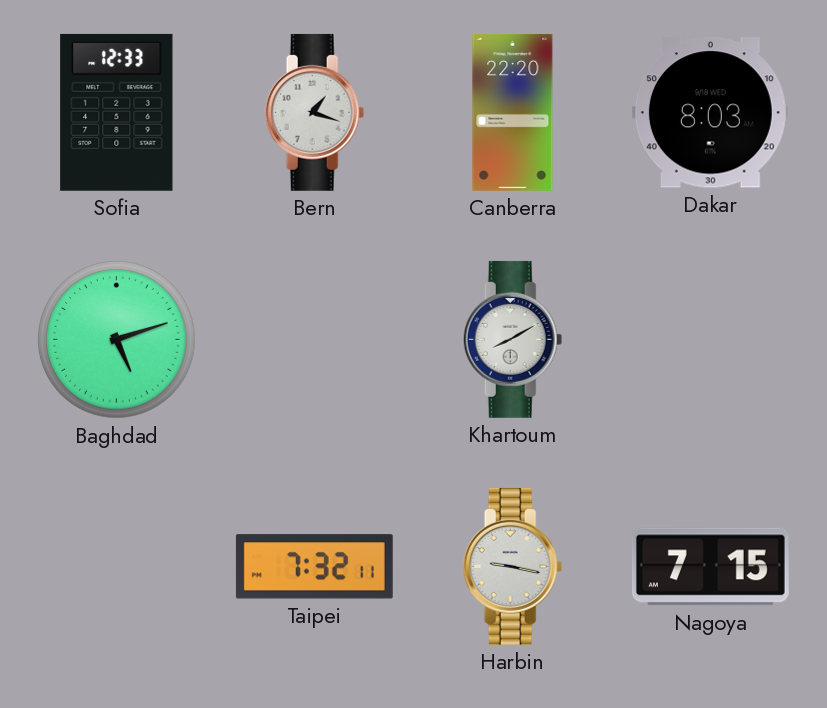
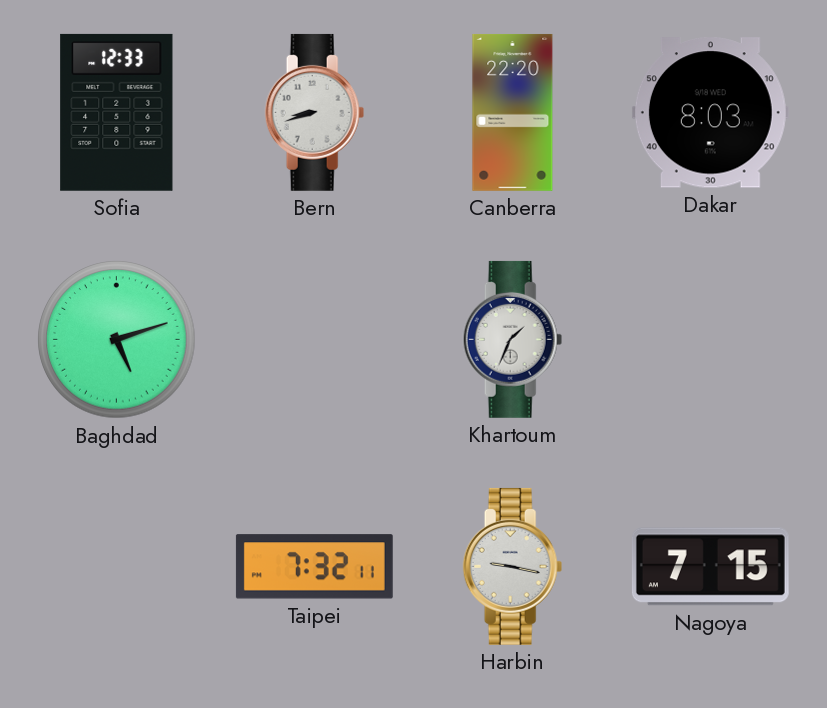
Bern: 1:18 -> 8:42 (315, 112)
Khartoum: 8:10 -> 1:34 (513, 339)
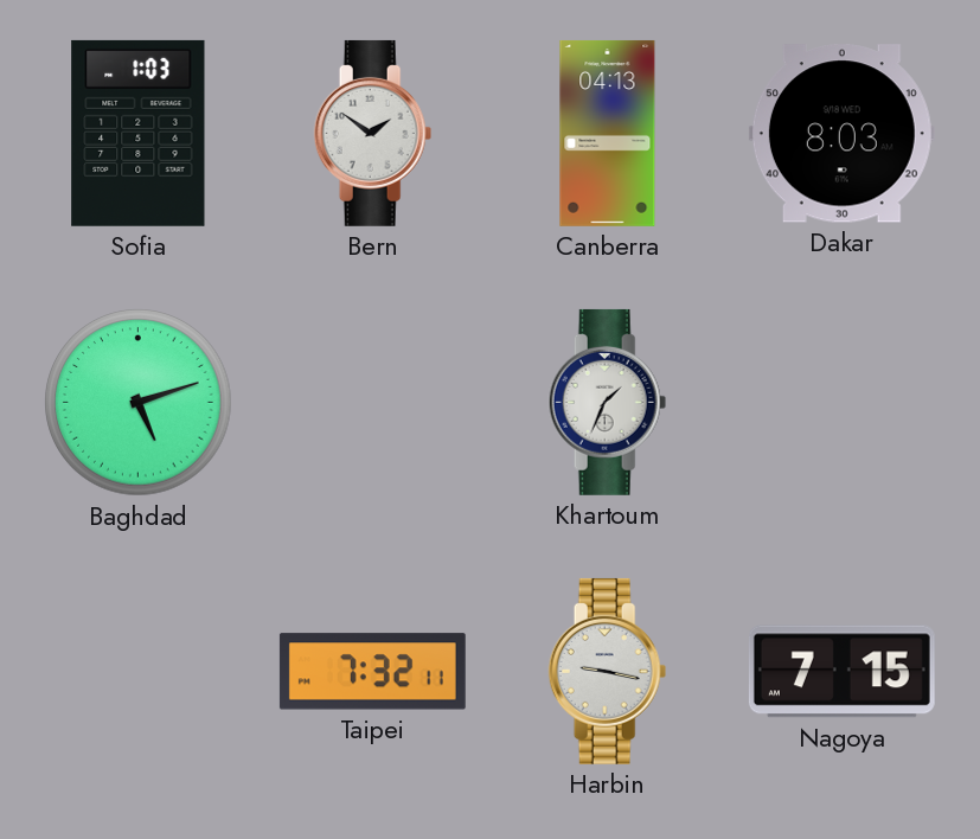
Sofia: 12:33 -> 1:03 (139, 133)
Bern: 8:42 -> 1:51 (373, 133)
Canberra: 22:20 -> 04:13 (608, 133)
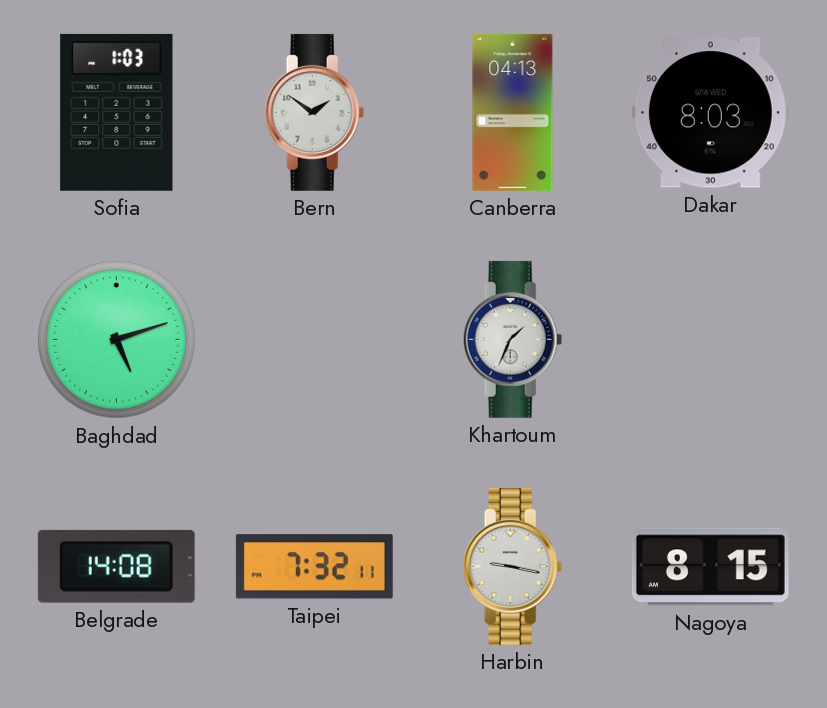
Belgrade: none -> 14:08 (116, 566)
Nagoya: 7:15 -> 8:15 (710, 567)
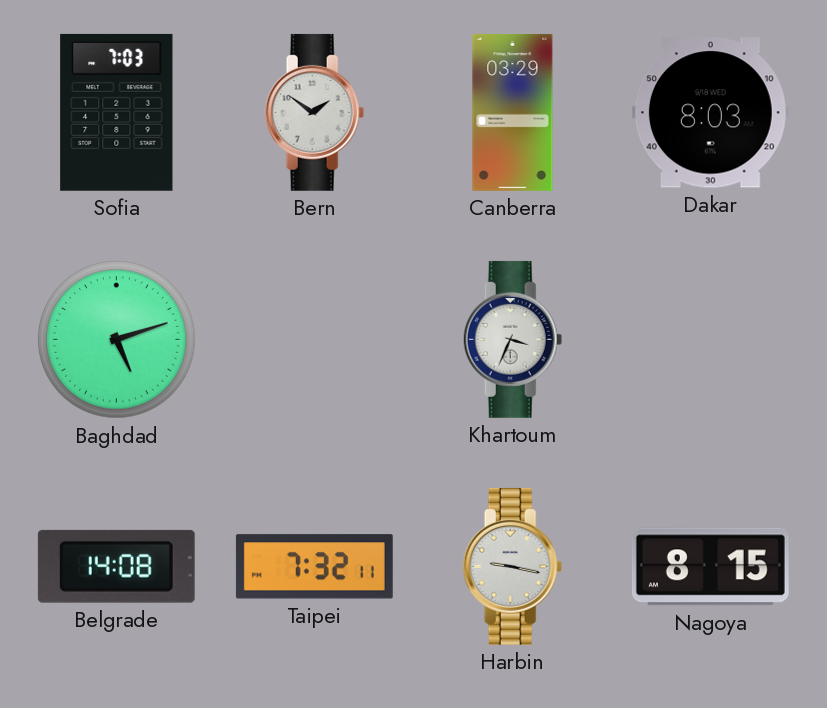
Sofia: 1:03 -> 7:03 (117, 112)
Canberra: 04:13 -> 03:29 (513, 112)
Khartoum: 1:34 -> 3:34 (513, 339)
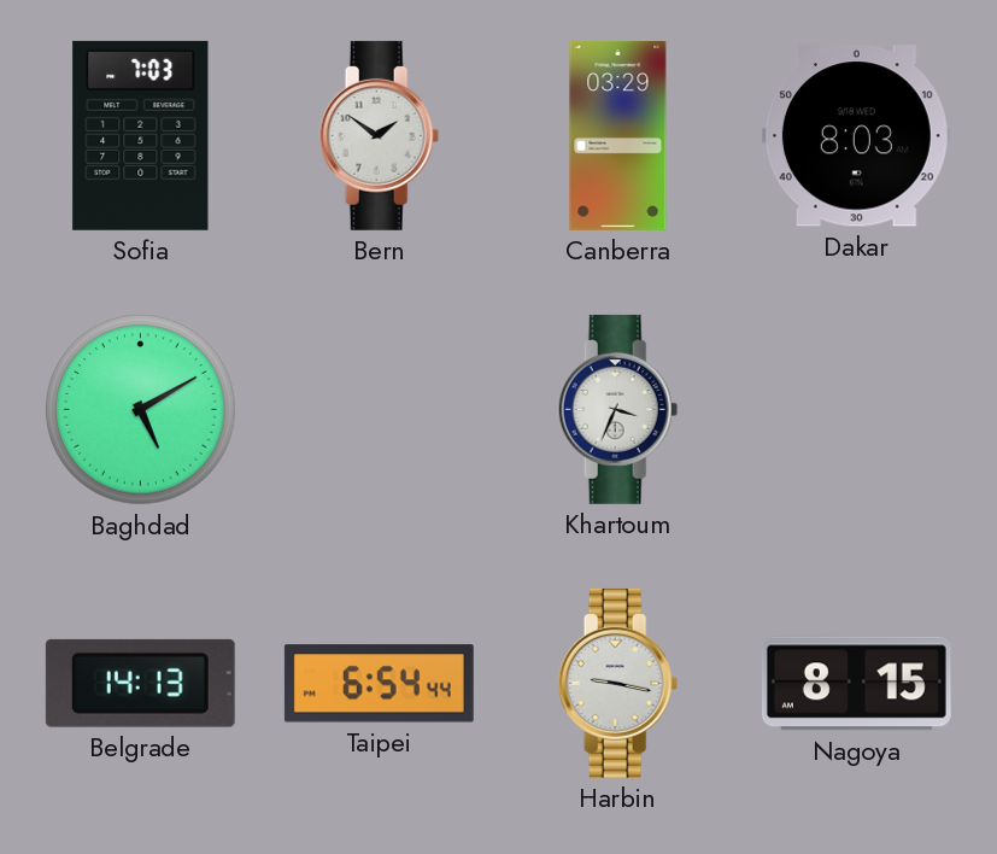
Baghdad: 5:12 -> 5:10 (141, 410)
Belgrade: 14:08 -> 14:13 (140, 683)
Taipei: 7:32 -> 6:54 (379, 684)
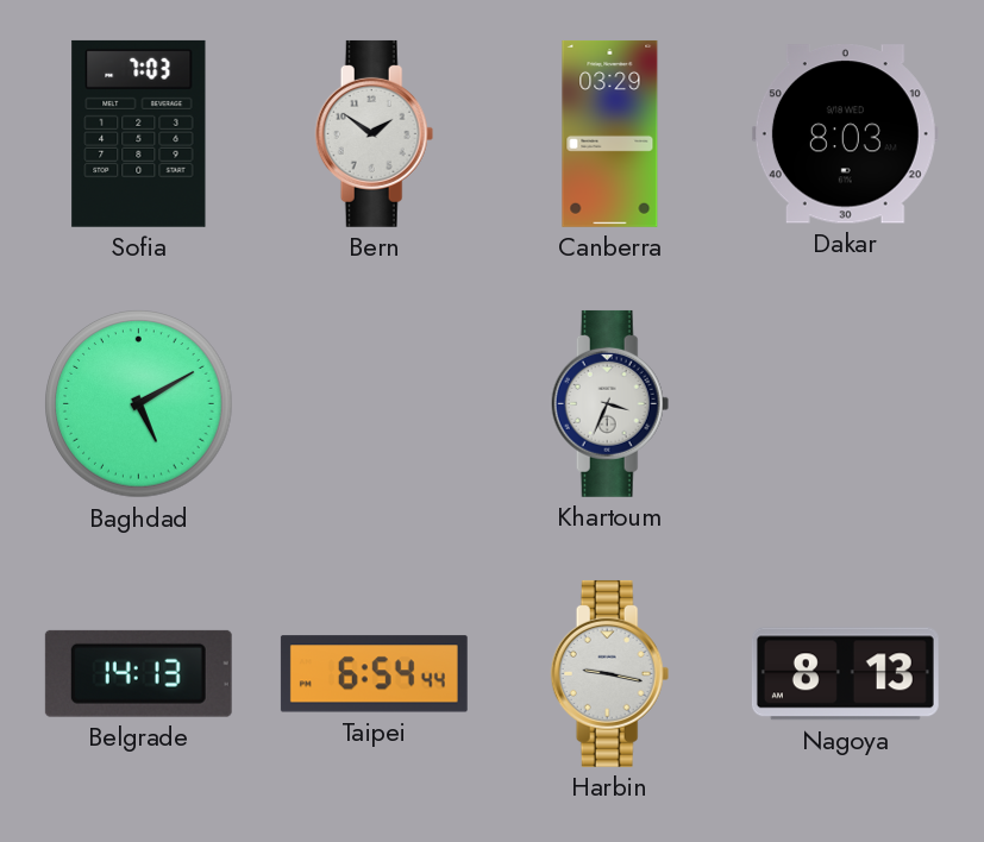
Nagoya: 8:15 -> 8:13 (845, 674)
